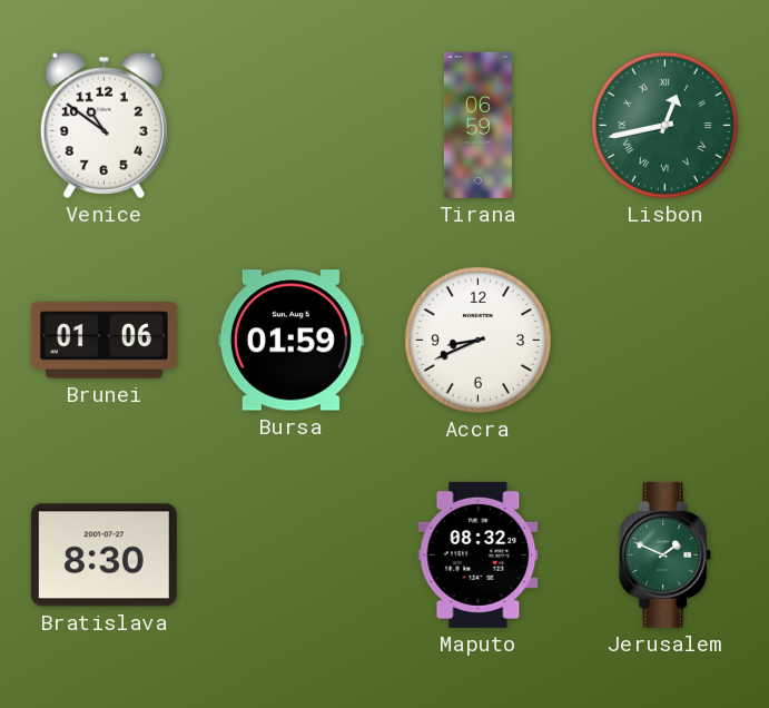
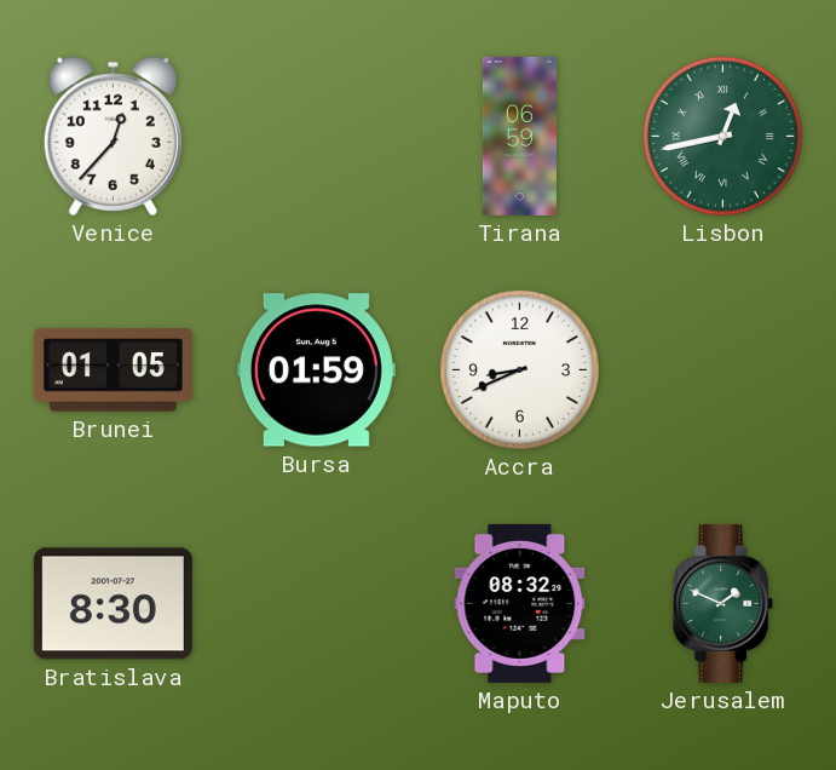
Venice: 10:51 -> 12:37 (113, 136)
Brunei: 01:06 -> 01:05 (113, 370)
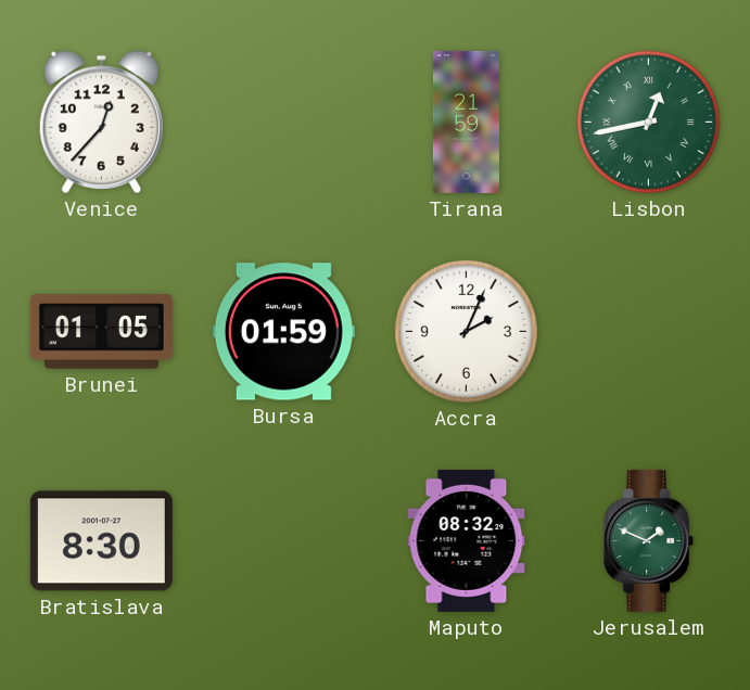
Tirana: 06:59 -> 21:59 (466, 122)
Accra: 8:41 -> 2:04 (466, 331)
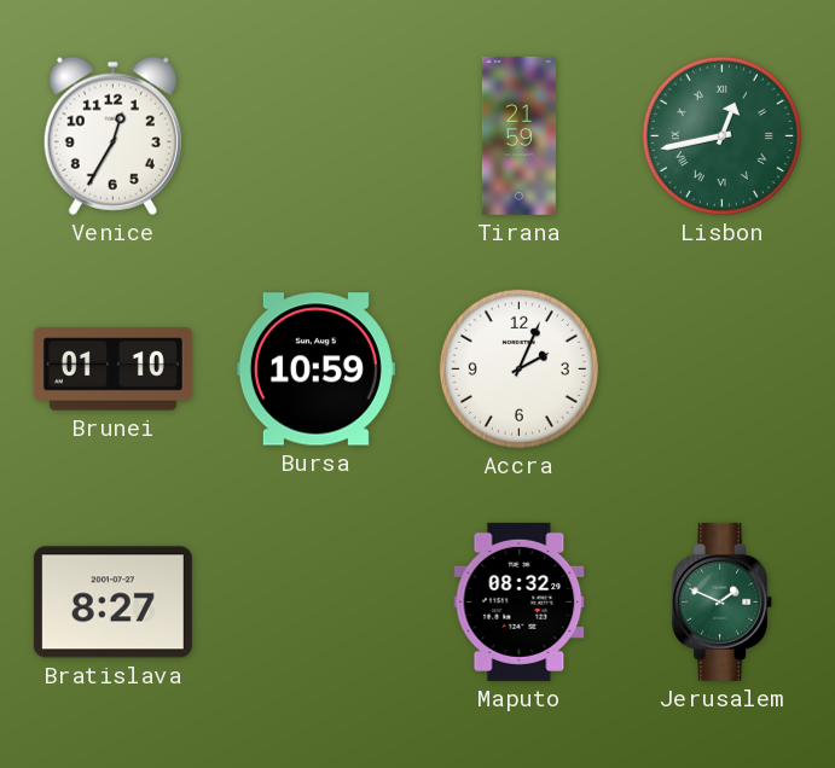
Venice: 12:37 -> 12:35 (112, 135)
Brunei: 01:05 -> 01:10 (112, 370)
Bursa: 01:59 -> 10:59 (315, 370)
Bratislava: 8:30 -> 8:27 (112, 603)
